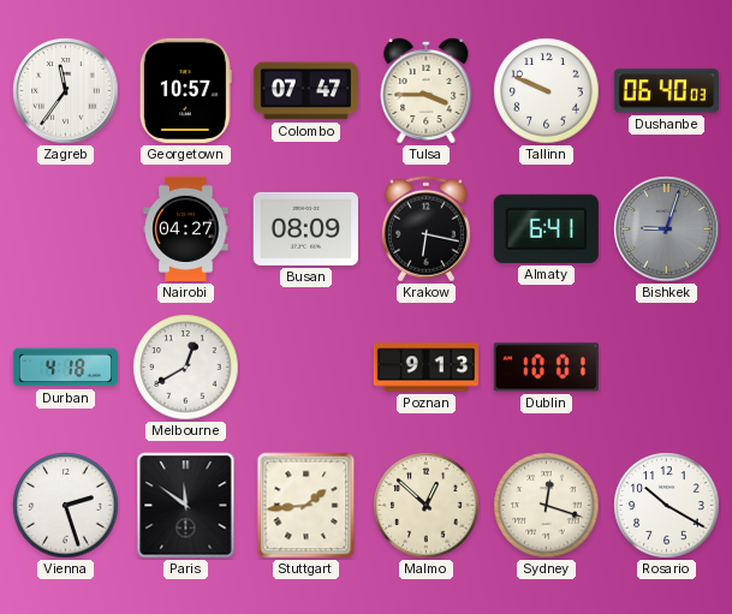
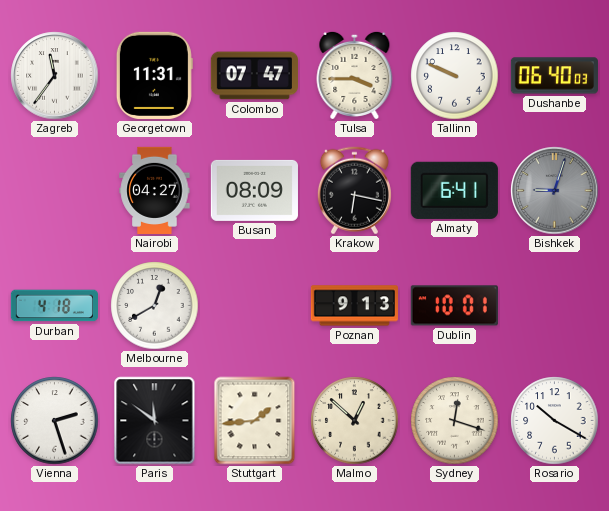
Georgetown: 10:57 -> 11:31 (154, 75)
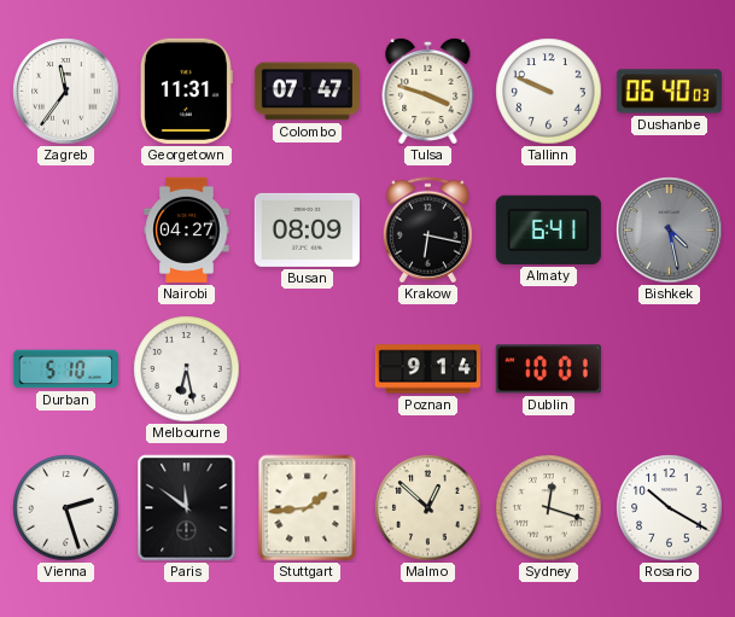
Tulsa: 3:45 -> 3:48 (428, 91)
Bishkek: 9:03 -> 4:28 (670, 231)
Durban: 4:18 -> 5:10 (65, 369)
Melbourne: 12:40 -> 6:28 (187, 369)
Poznan: 9:13 -> 9:14 (427, 369)
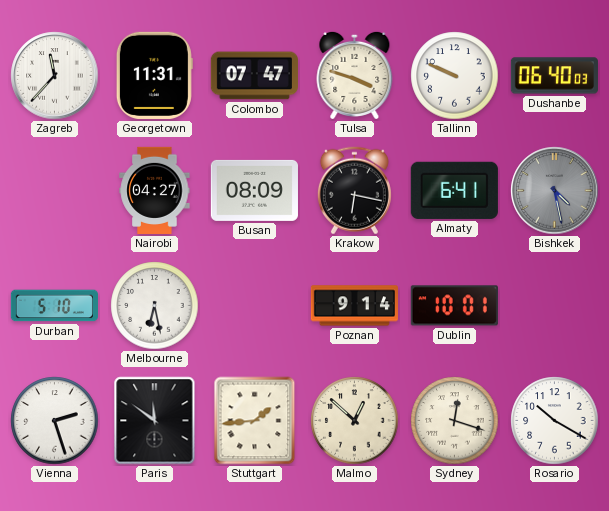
Zagreb: 11:36 -> 11:37 (55, 76)
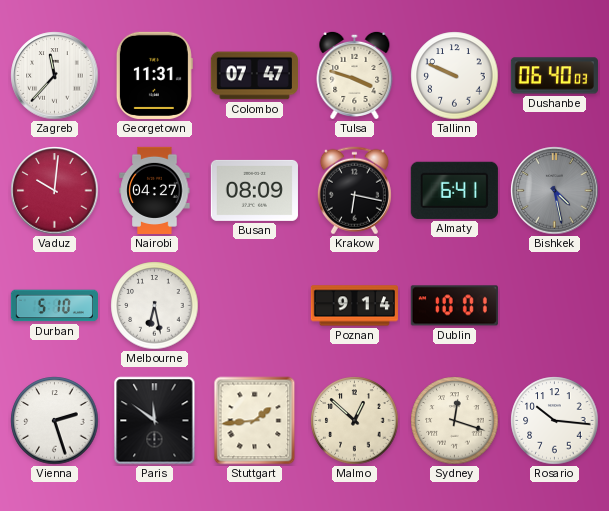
Vaduz: none -> 10:01 (55, 191)
Rosario: 10:20 -> 10:16 (555, 421)
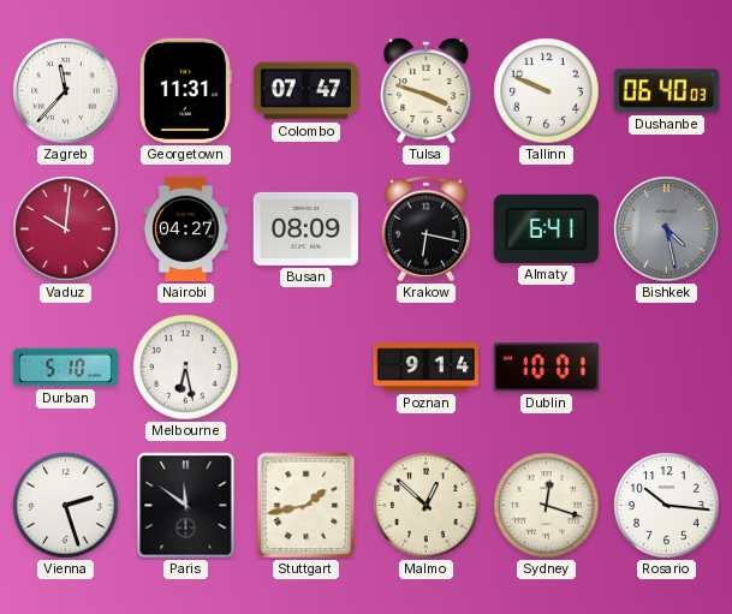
Stuttgart: 1:44 -> 1:43 (307, 506)
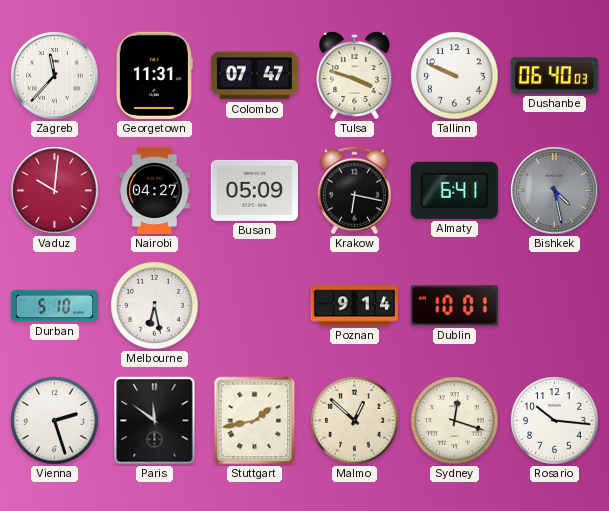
Busan: 08:09 -> 05:09 (254, 190)
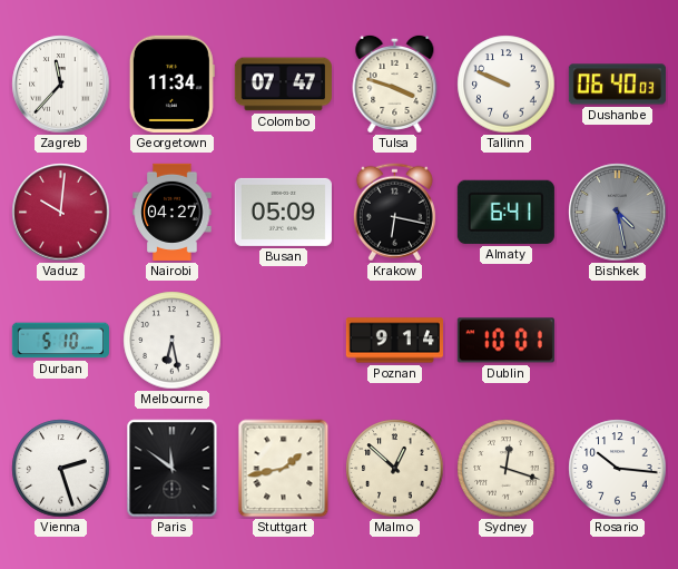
Georgetown: 11:31 -> 11:34 (171, 84)
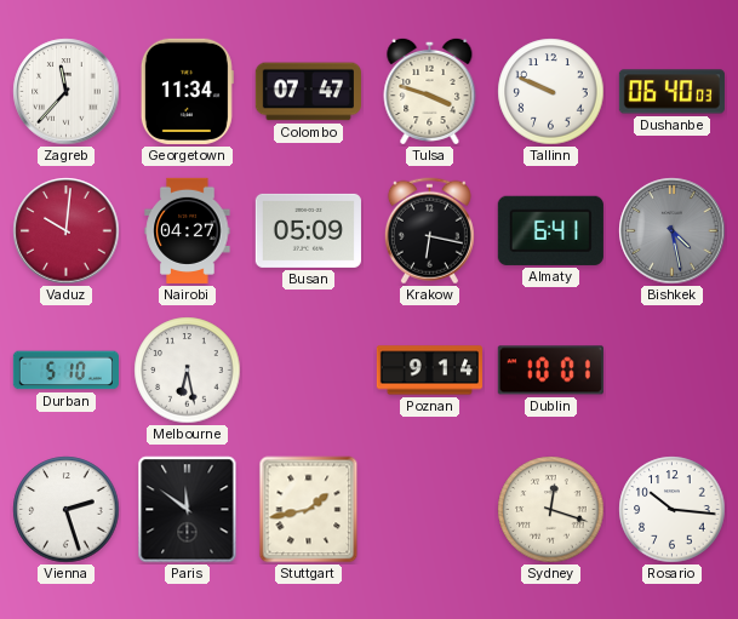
Malmo: 12:52 -> none (395, 469)
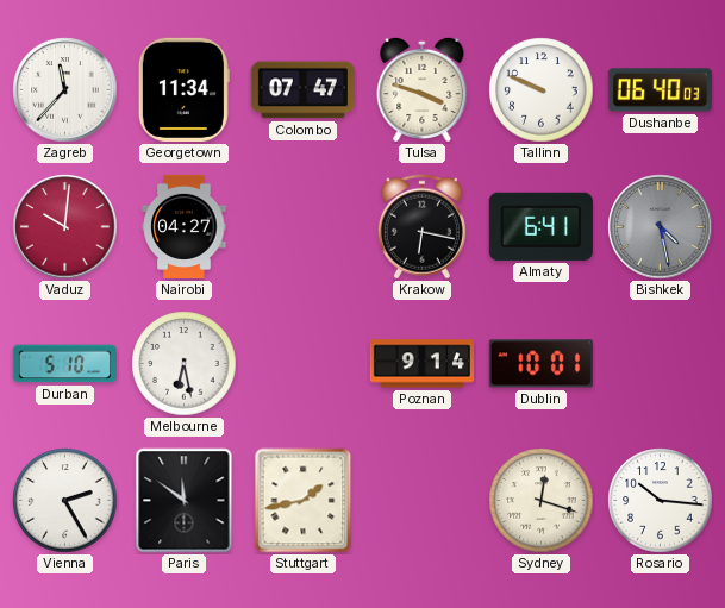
Busan: 05:09 -> none (308, 230)
Vienna: 2:27 -> 2:25 (65, 501)
